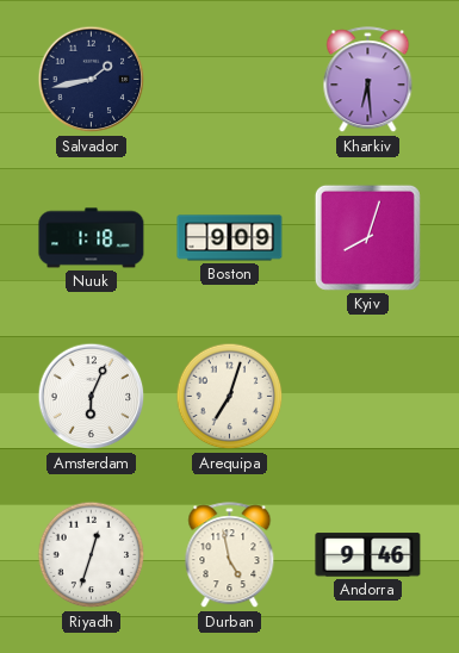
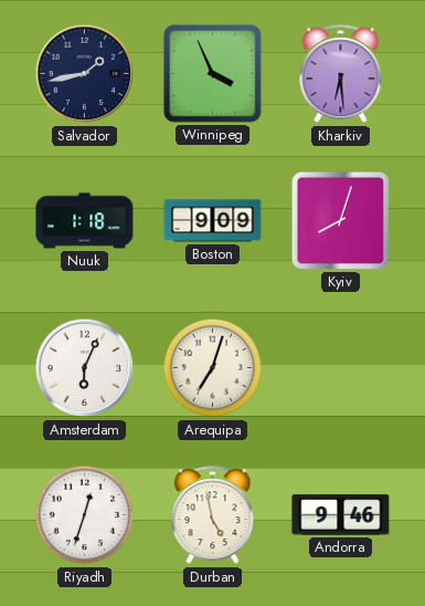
Winnipeg: none -> 3:56 (213, 74)
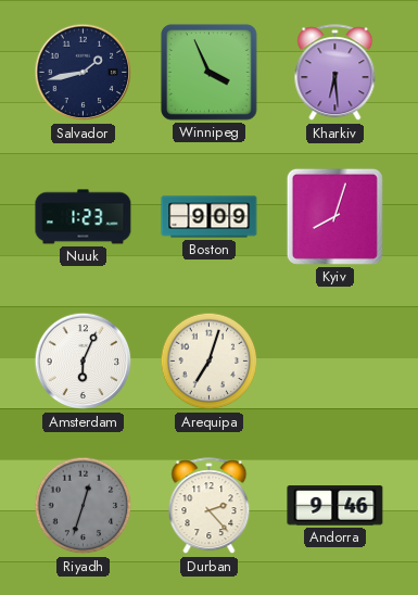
Nuuk: 1:18 -> 1:23 (84, 217)
Riyadh dial: white -> grey (84, 506)
Durban: 4:58 -> 2:23 (210, 506)
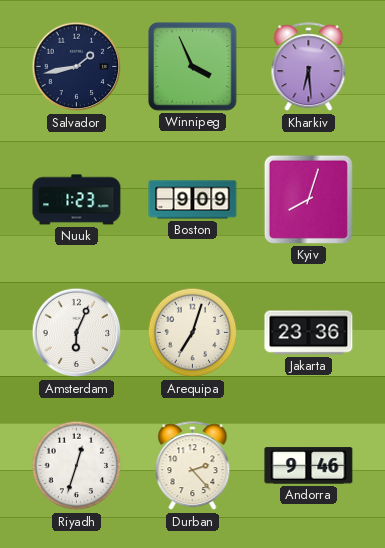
Jakarta: none -> 23:36 (309, 333)
Riyadh dial: grey -> white (77, 466)
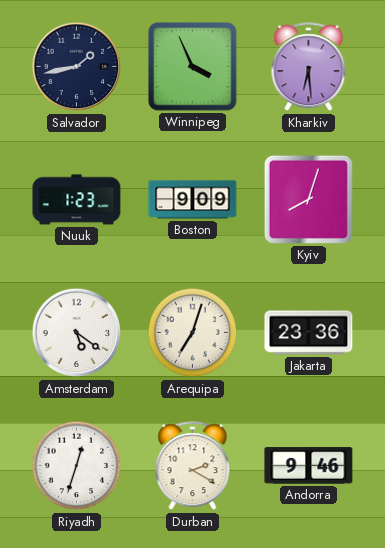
Amsterdam: 6:04 -> 5:21 (77, 333)
Durban: 2:23 -> 2:20 (193, 466)
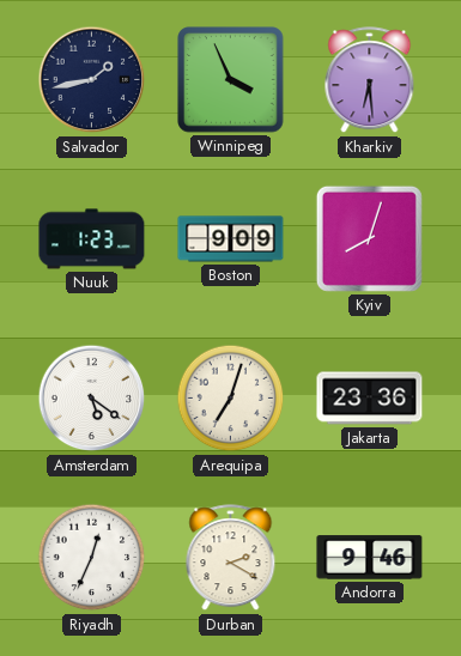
Riyadh: 12:33 -> 12:34 (92, 558)
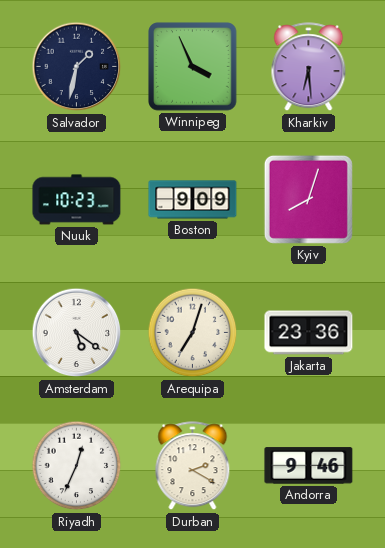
Salvador: 1:43 -> 1:32 (77, 67)
Nuuk: 1:23 -> 10:23 (77, 200)
